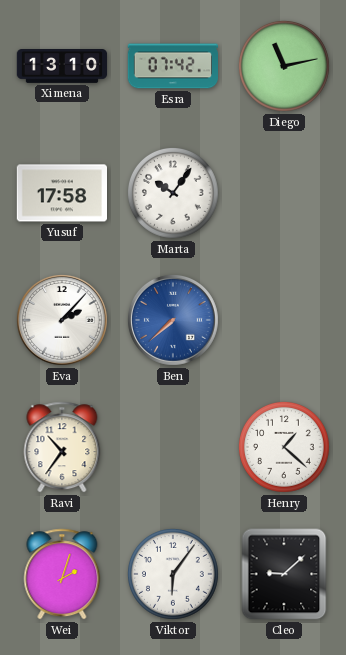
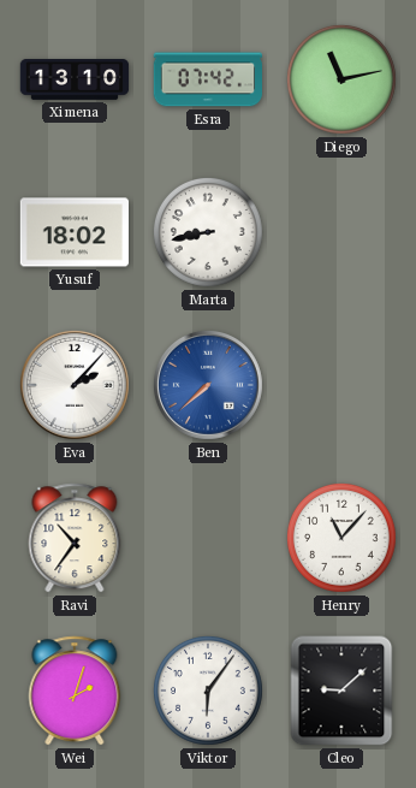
Yusuf: 17:58 -> 18:02 (73, 232)
Marta: 10:06 -> 8:43 (209, 233)
Henry: 1:22 -> 11:07 (343, 539)
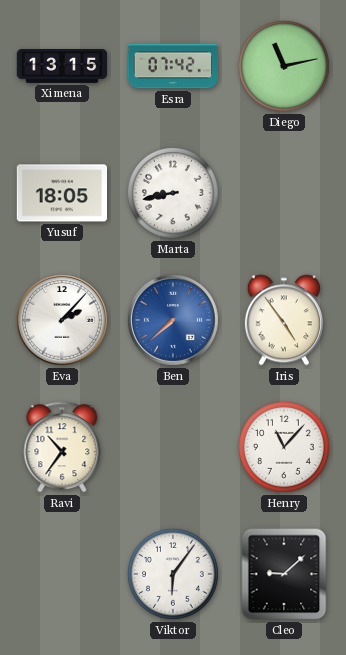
Ximena: 13:10 -> 13:15 (62, 67)
Yusuf: 18:02 -> 18:05 (61, 193)
Iris: none -> 4:54 (284, 320)
Wei: 2:03 -> none (75, 691)
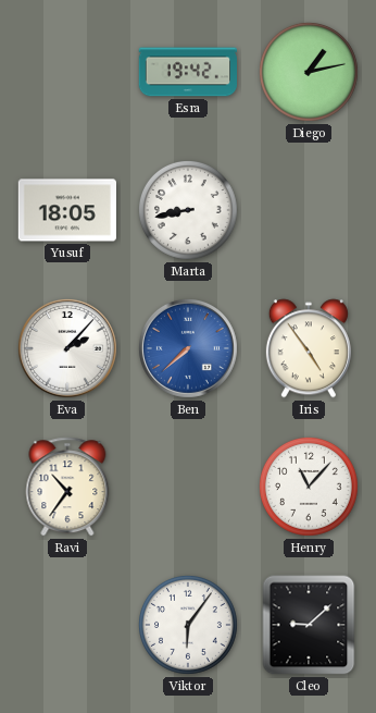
Ximena: 13:15 -> none (62, 67)
Esra: 07:42 -> 19:42 (187, 72)
Diego: 11:13 -> 1:13 (310, 73)
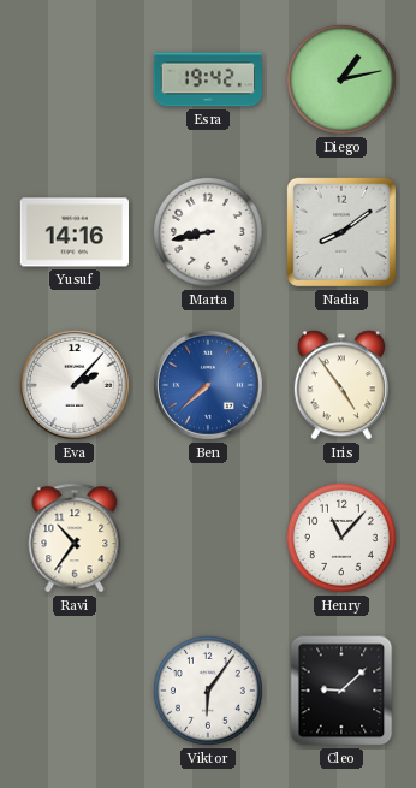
Yusuf: 18:05 -> 14:16 (73, 232)
Nadia: none -> 8:09 (341, 232)
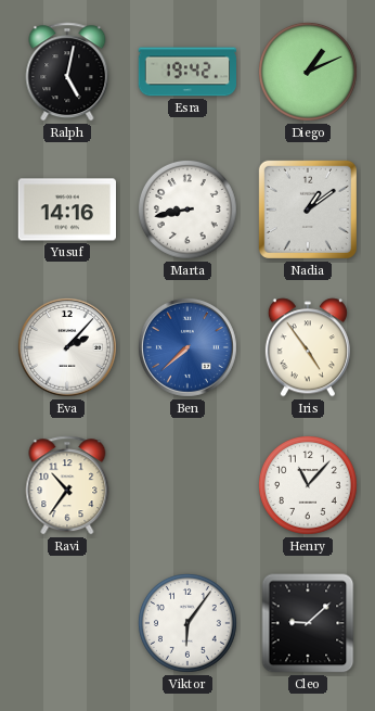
Ralph: none -> 5:02 (67, 72)
Diego: 1:13 -> 1:11 (309, 73)
Nadia: 8:09 -> 1:09 (308, 210)
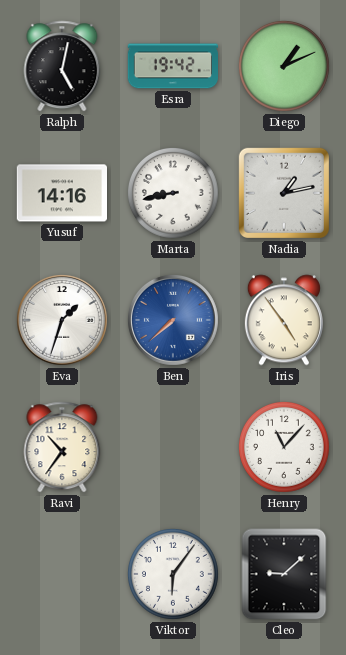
Nadia: 1:09 -> 1:13 (284, 193)
Eva: 2:07 -> 1:33 (62, 320)
